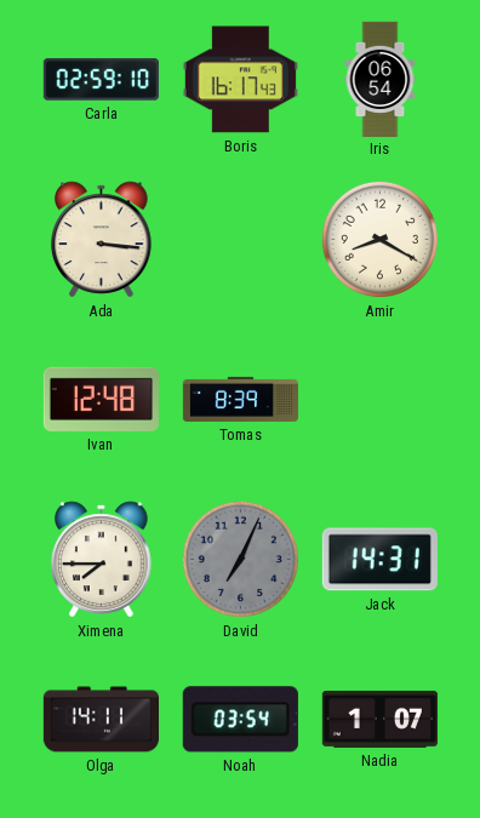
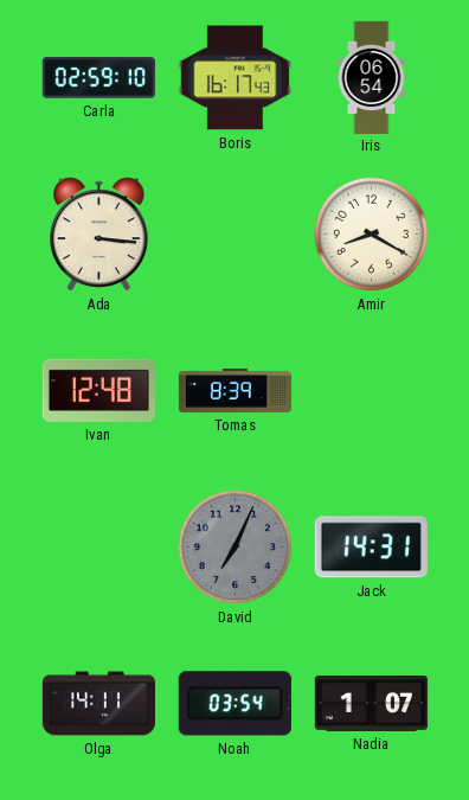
Ximena: 7:45 -> none (102, 560)
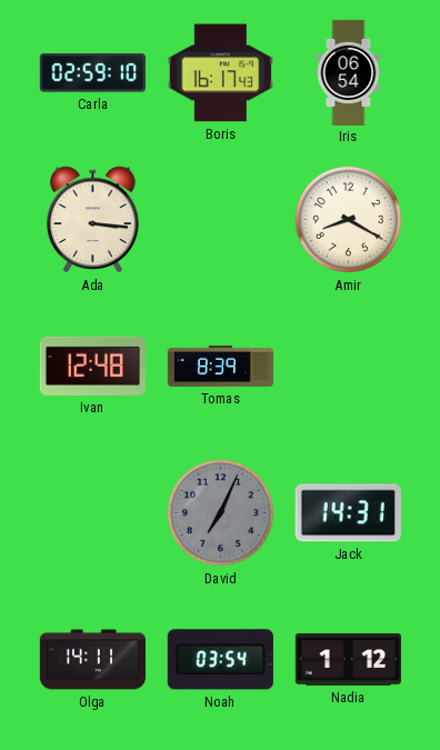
Nadia: 1:07 -> 1:12 (348, 659)
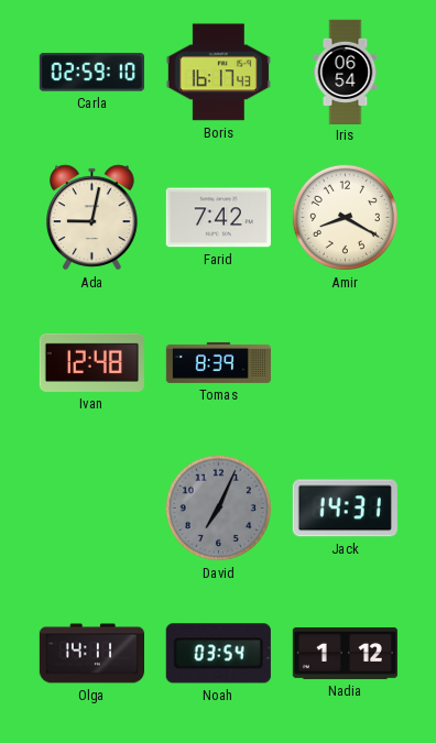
Ada: 3:16 -> 9:02 (92, 218)
Farid: none -> 7:42 (218, 218)
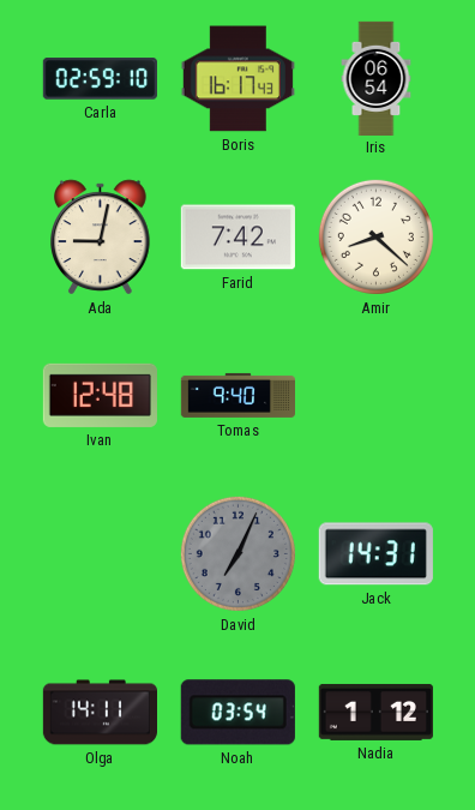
Amir: 8:20 -> 8:22 (375, 236)
Tomas: 8:39 -> 9:40 (237, 395)
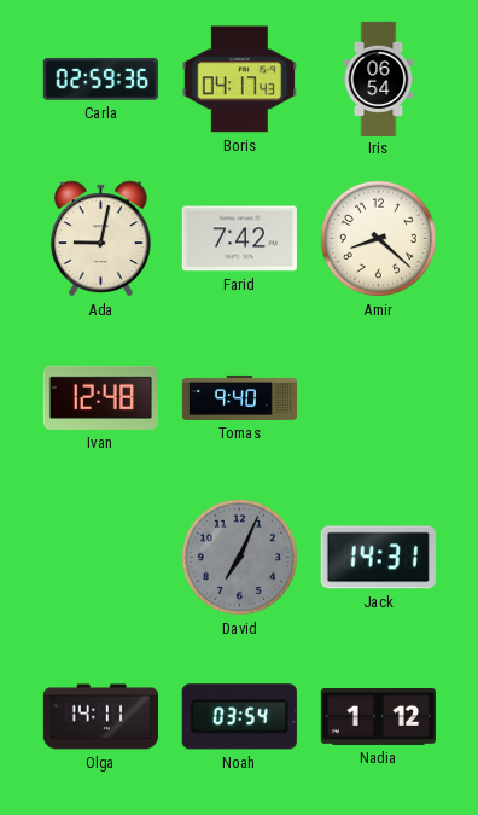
Carla: 02:59:10 -> 02:59:36 (100, 80)
Boris: 16:17 -> 04:17 (239, 80)
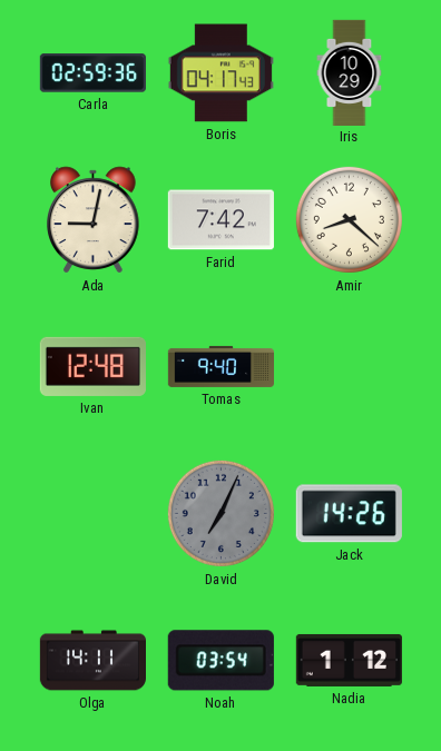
Iris: 06:54 -> 10:29 (350, 72)
Jack: 14:31 -> 14:26 (349, 514)
